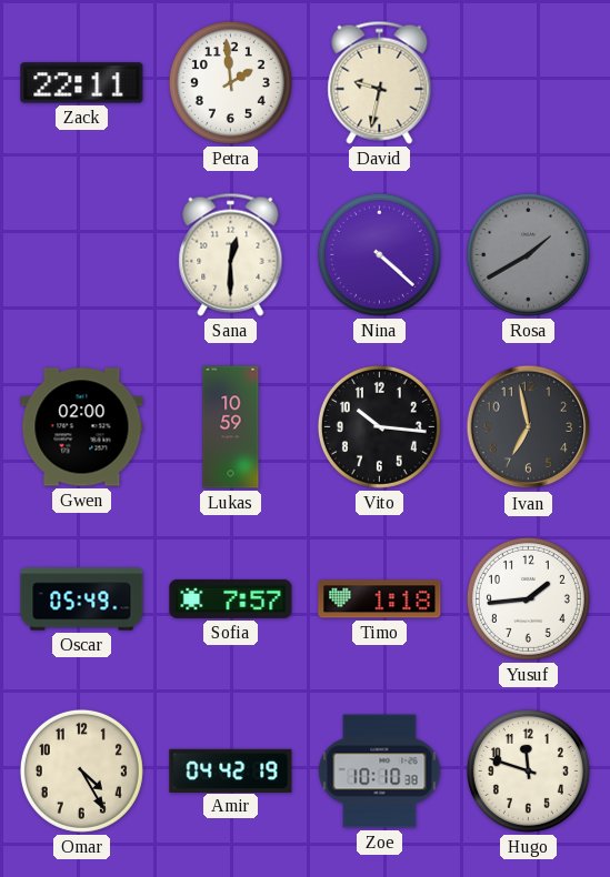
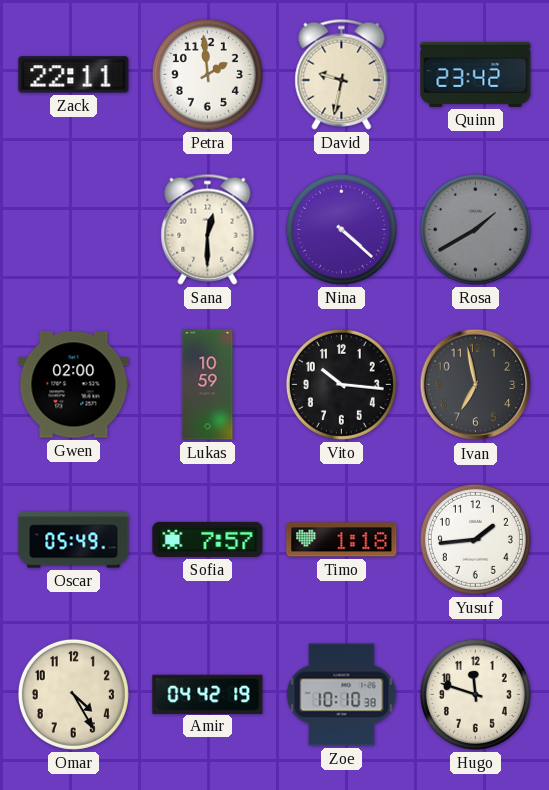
Quinn: none -> 23:42 (476, 74)
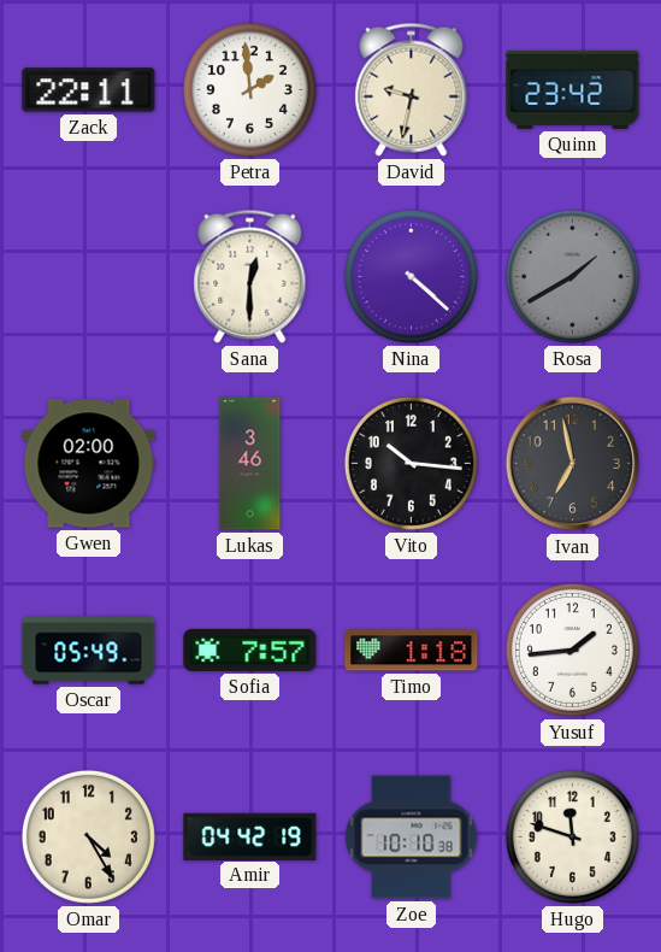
Lukas: 10:59 -> 3:46 (250, 464)
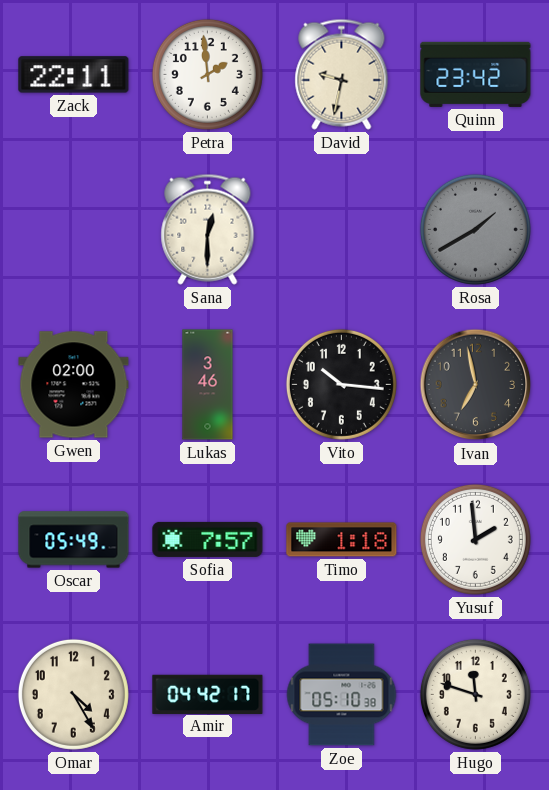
Nina: 4:22 -> none (411, 276)
Yusuf: 1:44 -> 1:59 (475, 539)
Amir: 04:42:19 -> 04:42:17 (208, 694)
Zoe: 10:10 -> 05:10 (342, 695)
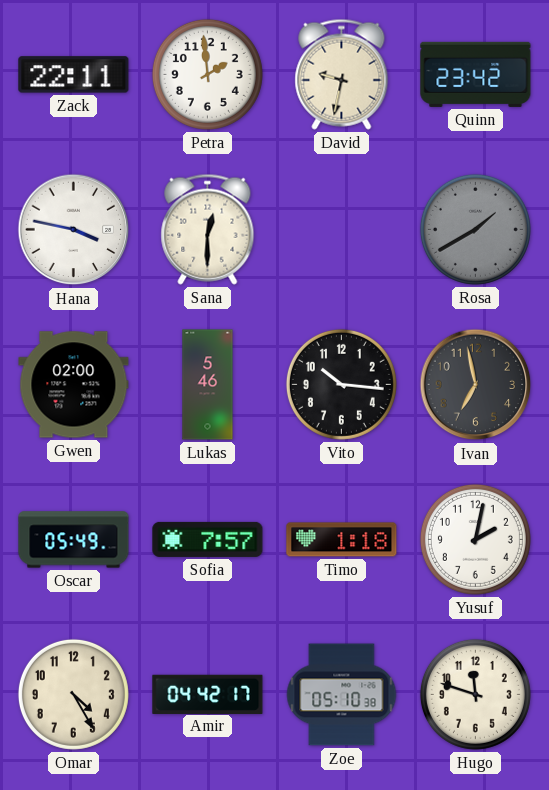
Hana: none -> 3:47 (74, 230)
Lukas: 3:46 -> 5:46 (208, 385)
Yusuf: 1:59 -> 2:02 (475, 539)
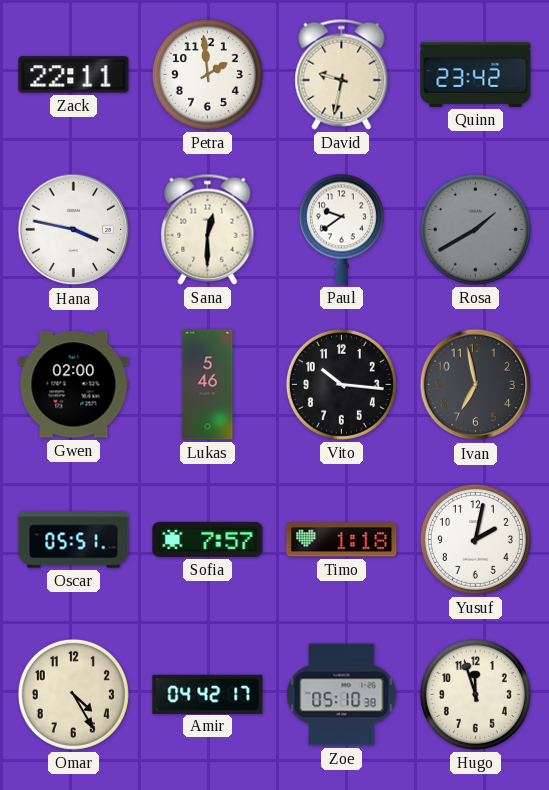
Paul: none -> 9:39 (341, 229)
Oscar: 05:49 -> 05:51 (74, 540)
Hugo: 11:48 -> 11:57 (475, 694)
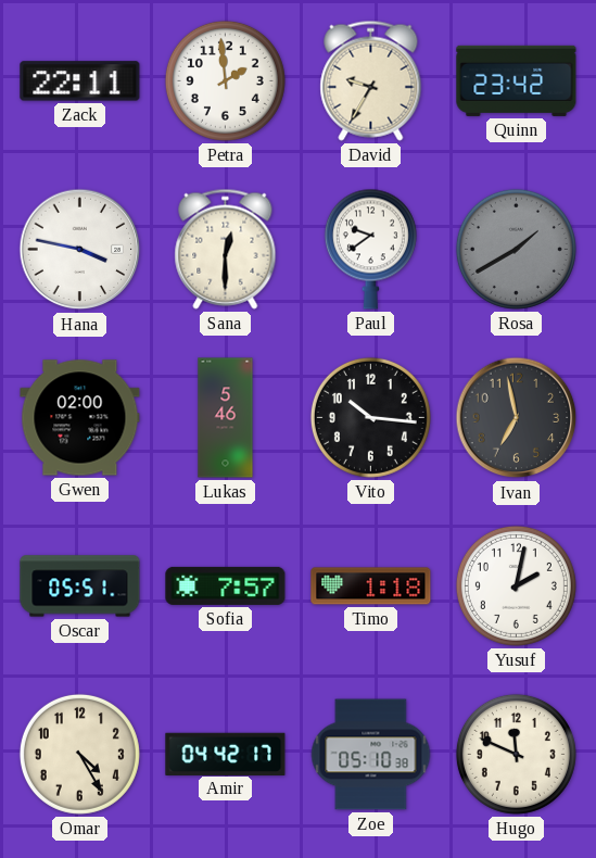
David: 9:32 -> 9:35 (371, 80)
Hugo: 11:57 -> 11:49 (516, 754)
